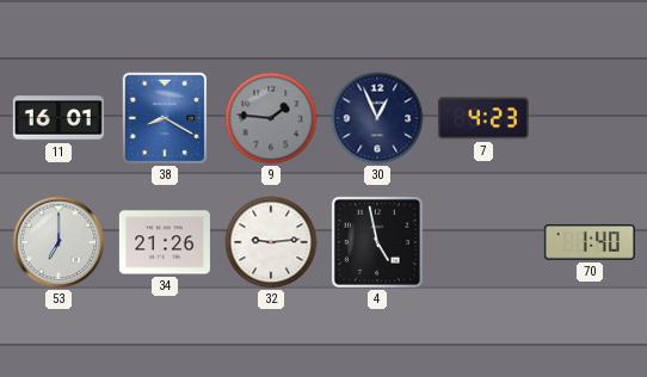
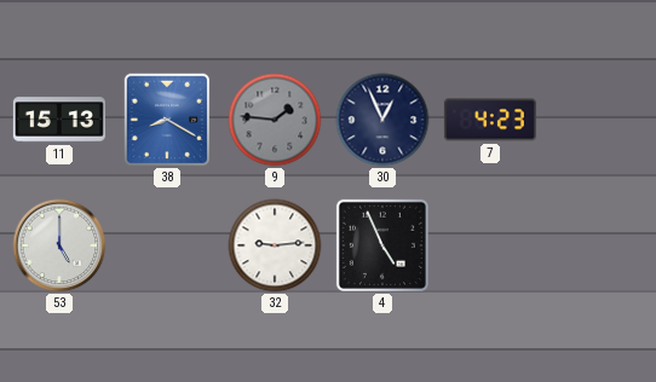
11: 16:01 -> 15:13 (59, 120)
53: 7:00 -> 5:00 (59, 245)
34: 21:26 -> none (165, 242)
4: 4:58 -> 4:56 (382, 245)
70: 1:40 -> none (590, 243)
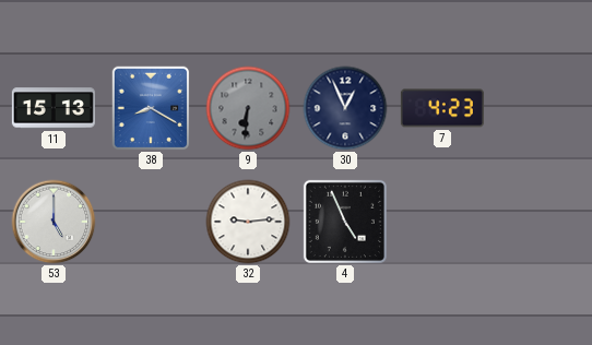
9: 1:46 -> 6:31 (248, 108)
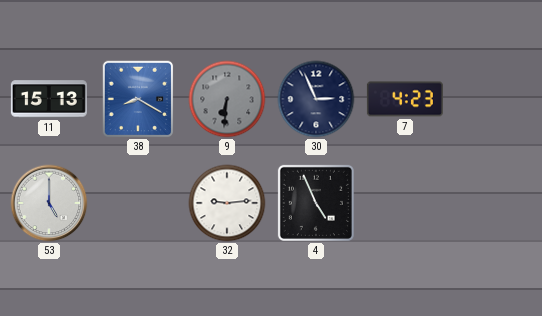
30: 12:56 -> 2:56 (316, 99)
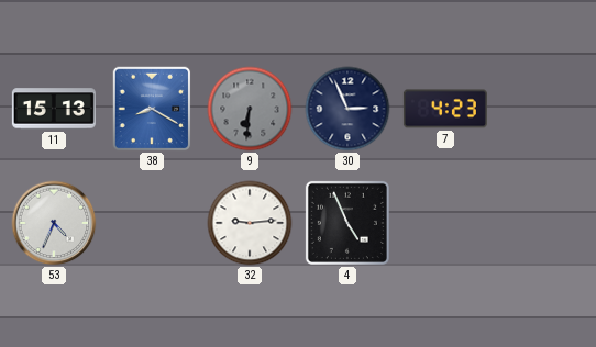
53: 5:00 -> 4:34 (54, 223)
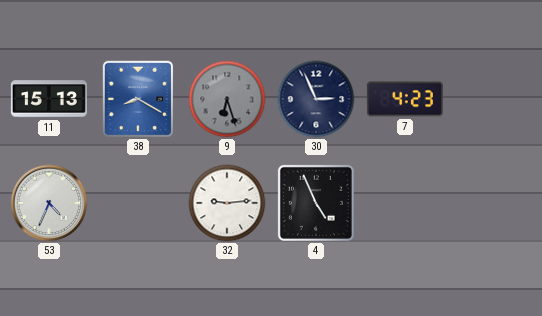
9: 6:31 -> 6:27 (227, 99)
